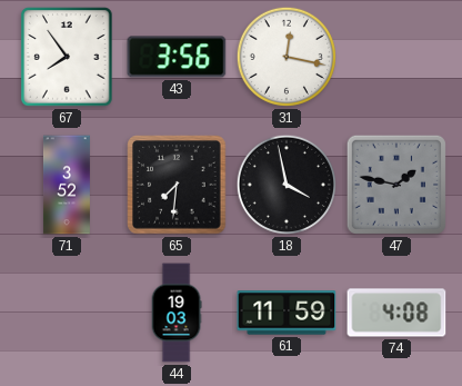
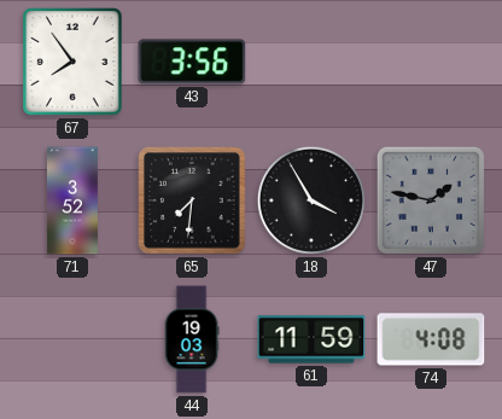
31: 12:17 -> none (287, 57)
18: 3:58 -> 3:55 (311, 200)
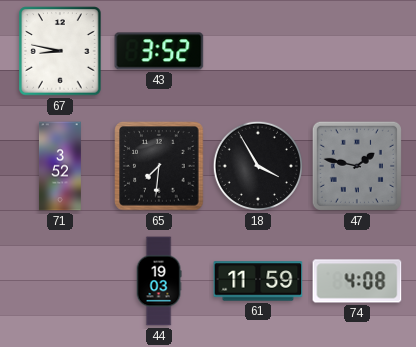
67: 7:54 -> 8:47 (60, 51)
43: 3:56 -> 3:52 (159, 51)
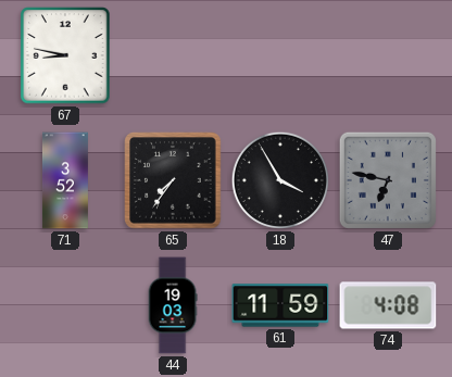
43: 3:52 -> none (159, 51)
65: 7:31 -> 7:36 (173, 180)
47: 1:47 -> 6:47 (388, 180)
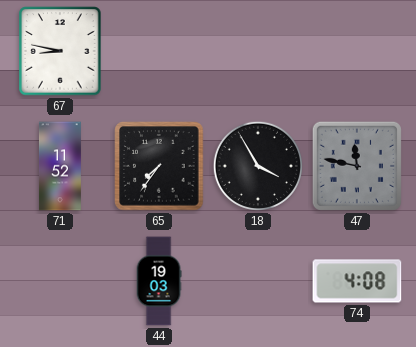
71: 3:52 -> 11:52 (60, 166)
47: 6:47 -> 11:47 (357, 166)
61: 11:59 -> none (280, 305)
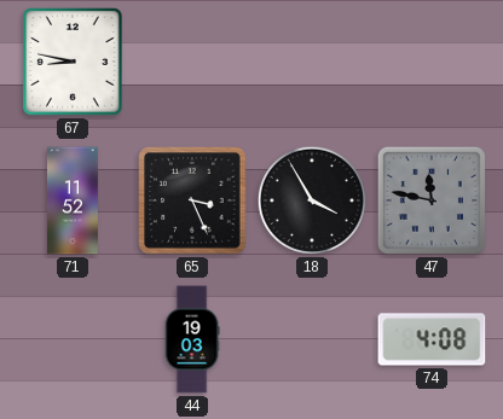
65: 7:36 -> 3:26 (192, 200)
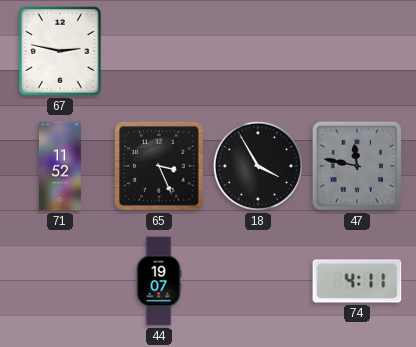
67: 8:47 -> 2:47 (60, 51)
44: 19:03 -> 19:07 (159, 281)
74: 4:08 -> 4:11 (357, 281)
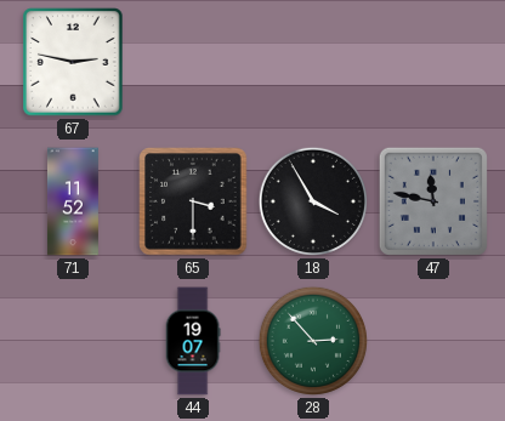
65: 3:26 -> 3:30 (193, 201)
28: none -> 2:53 (313, 341)
74: 4:11 -> none (357, 281)
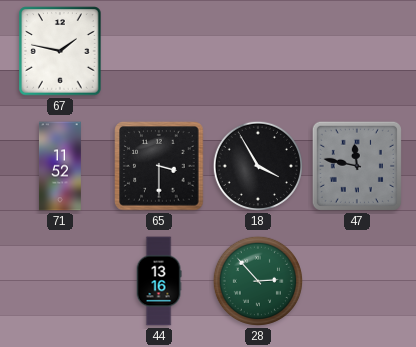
67: 2:47 -> 1:47 (60, 51)
44: 19:07 -> 13:16 (159, 281)
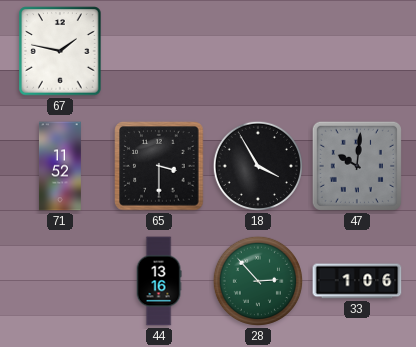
47: 11:47 -> 10:01 (357, 166)
33: none -> 1:06 (357, 281)
